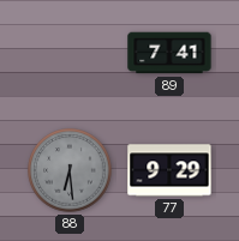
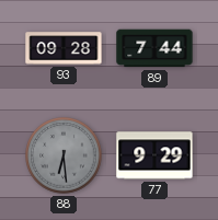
93: none -> 09:28 (64, 48)
89: 7:41 -> 7:44 (154, 48)
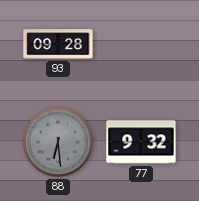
89: 7:44 -> none (154, 48)
77: 9:29 -> 9:32 (141, 142)
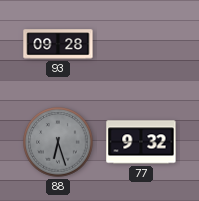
88: 6:29 -> 6:27 (58, 142)
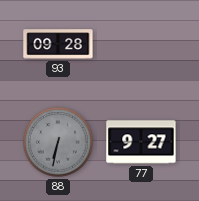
88: 6:27 -> 6:32 (58, 142)
77: 9:32 -> 9:27 (141, 142)
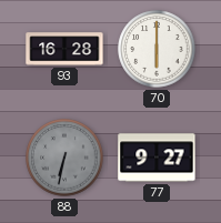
93: 09:28 -> 16:28 (64, 49)
70: none -> 6:00 (157, 49)
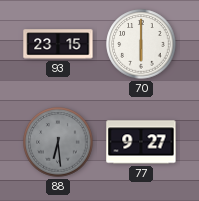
93: 16:28 -> 23:15 (58, 44)
88: 6:32 -> 6:29 (58, 142)
